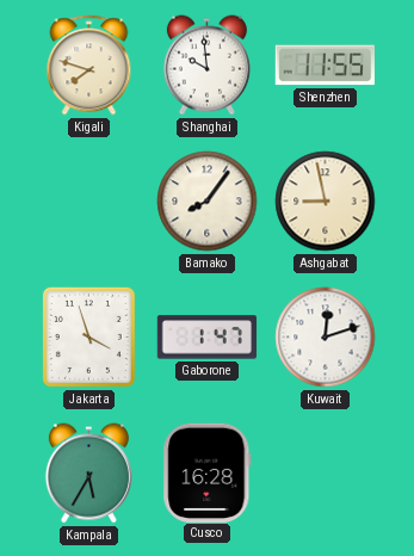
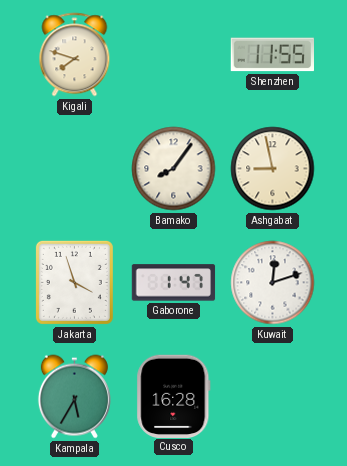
Shanghai: 9:59 -> none (206, 66)
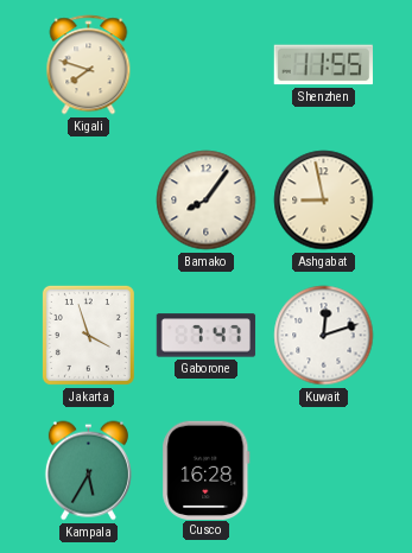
Gaborone: 1:47 -> 7:47 (207, 336)
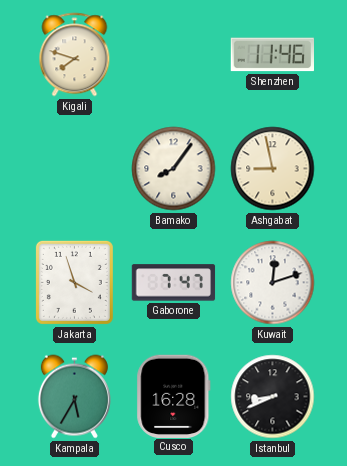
Shenzhen: 11:55 -> 11:46 (272, 55)
Istanbul: none -> 8:41 (273, 397)
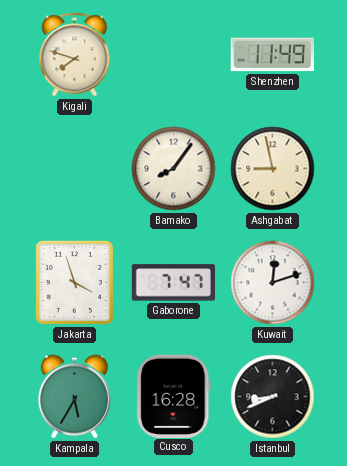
Shenzhen: 11:46 -> 11:49 (272, 55)
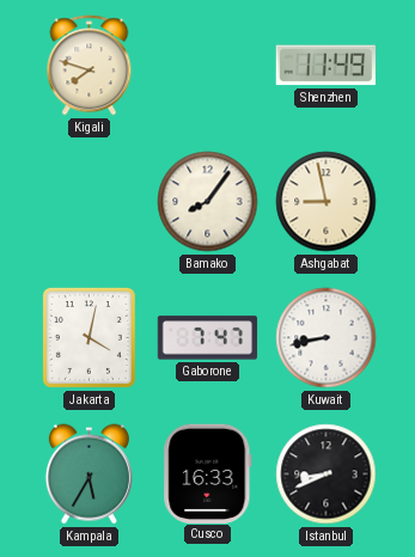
Jakarta: 3:57 -> 4:02 (89, 337)
Kuwait: 12:12 -> 8:43 (326, 338)
Cusco: 16:28 -> 16:33 (208, 473)
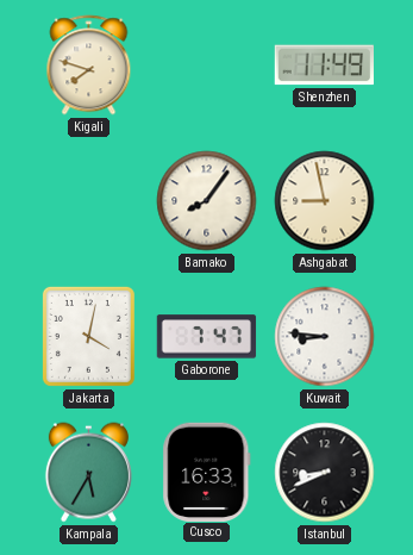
Kuwait: 8:43 -> 8:46 (325, 337)
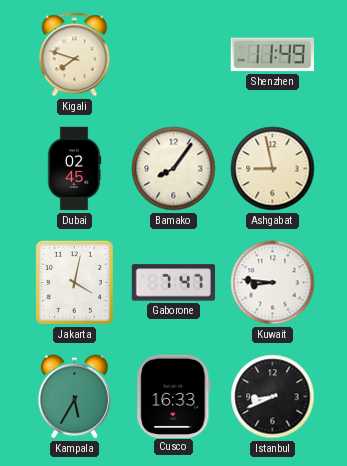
Dubai: none -> 02:45 (74, 169)
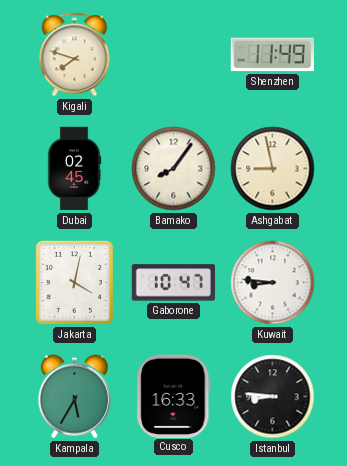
Gaborone: 7:47 -> 10:47 (174, 283)
Istanbul: 8:41 -> 8:46 (273, 397)
